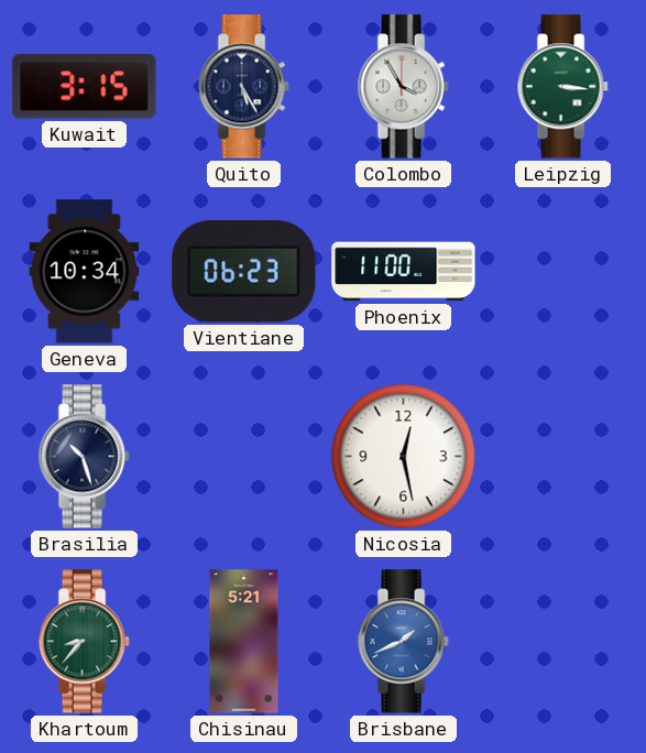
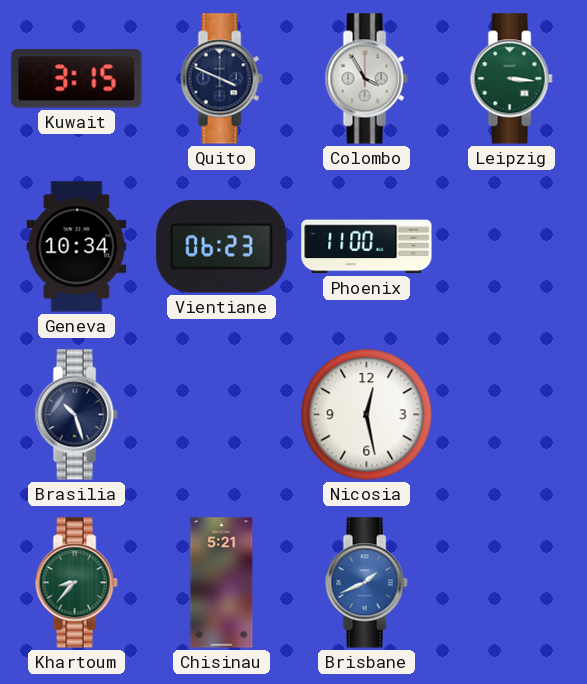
Quito: 5:25 -> 3:49 (221, 79)
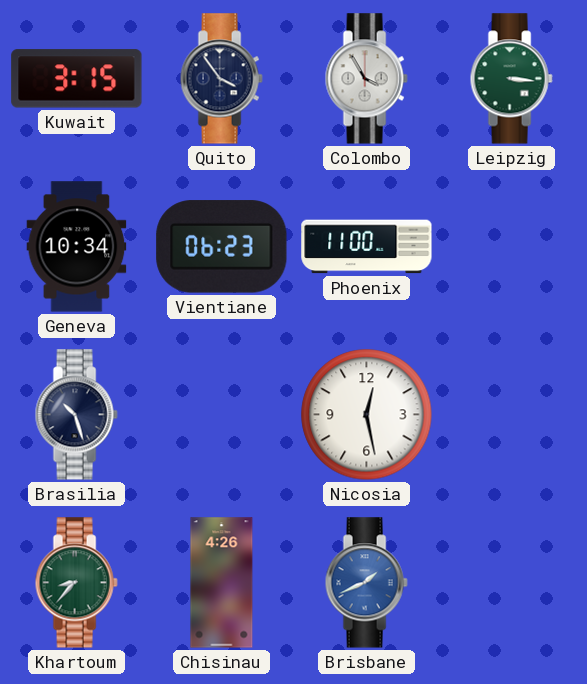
Quito: 3:49 -> 3:54 (221, 79)
Chisinau: 5:21 -> 4:26 (222, 583)
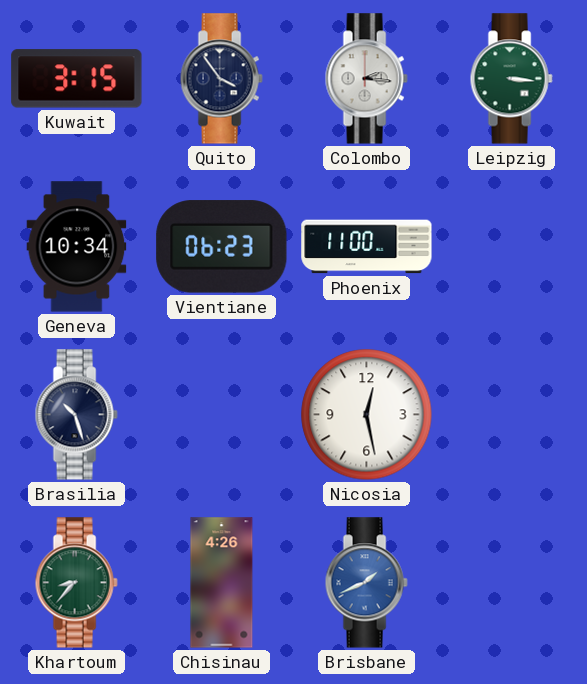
Colombo: 3:55 -> 2:16 (366, 79)
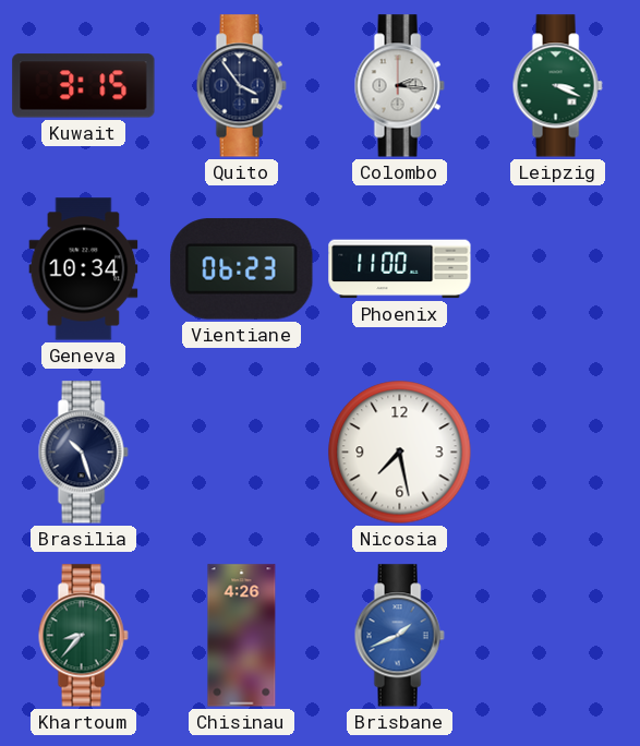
Leipzig: 3:16 -> 3:19 (557, 86)
Nicosia: 12:28 -> 7:28 (400, 453)
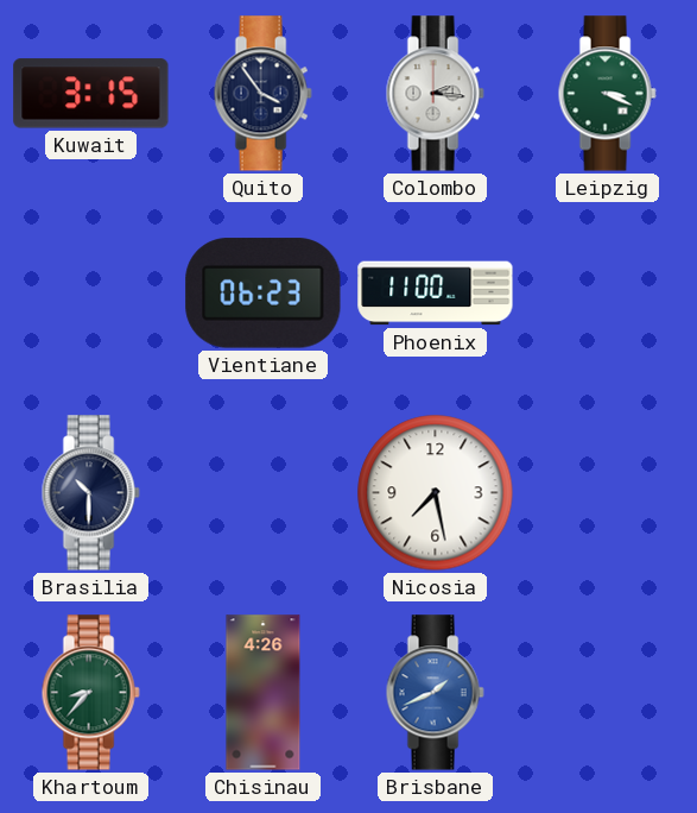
Geneva: 10:34 -> none (84, 269)
Brasilia: 10:27 -> 10:30 (90, 493)
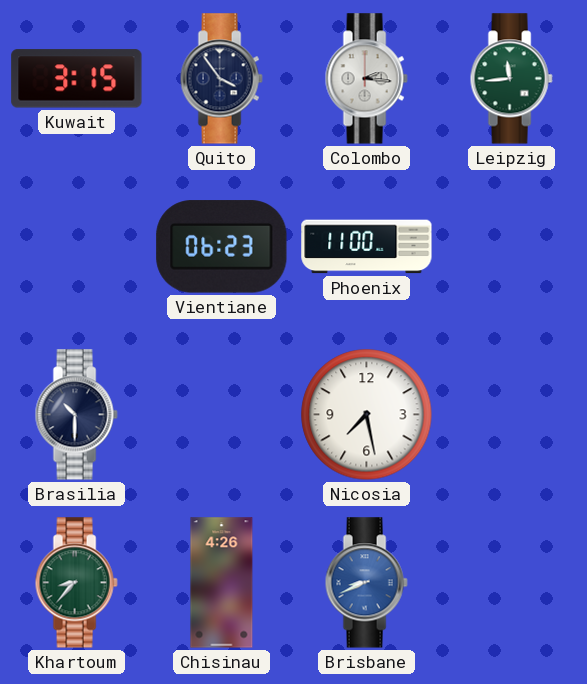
Leipzig: 3:19 -> 11:44 (511, 79)
Brisbane: 1:41 -> 8:41 (366, 583)
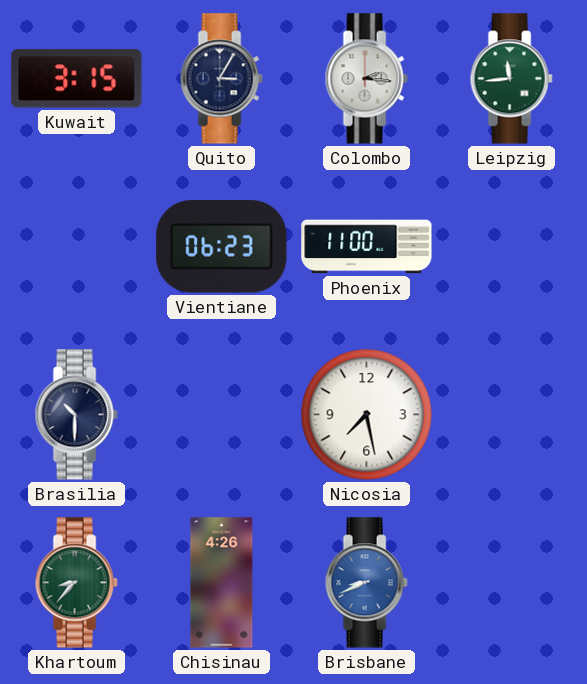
Quito: 3:54 -> 3:05 (221, 79)
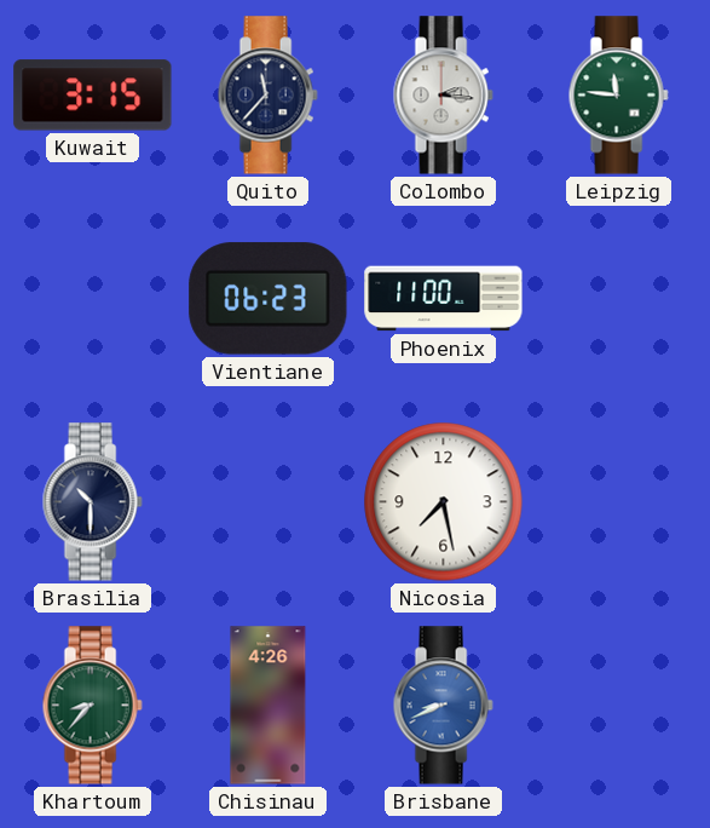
Quito: 3:05 -> 11:37 (267, 96)
Leipzig: 11:44 -> 11:46 (618, 96)
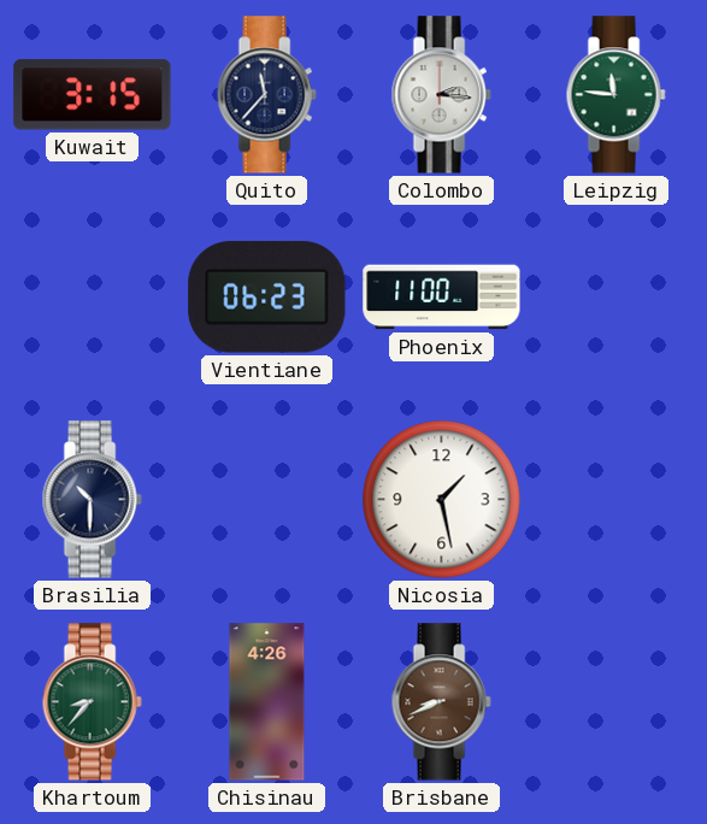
Nicosia: 7:28 -> 1:28 (442, 500)
Brisbane dial: blue -> brown (441, 702)
